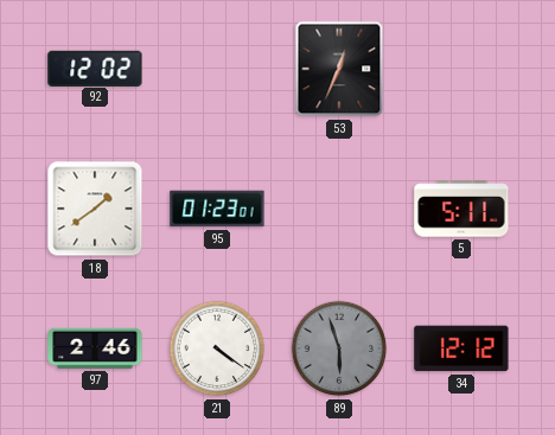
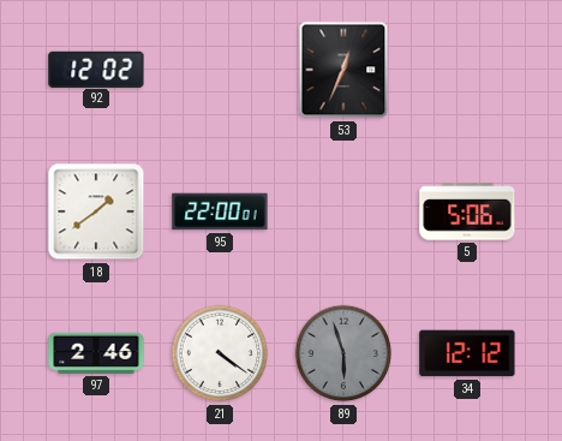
95: 01:23 -> 22:00 (220, 211)
5: 5:11 -> 5:06 (467, 211)
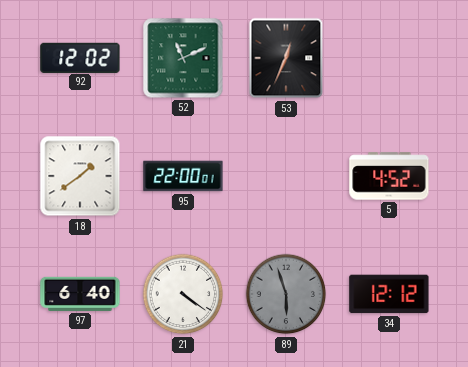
52: none -> 11:11 (183, 58)
5: 5:06 -> 4:52 (389, 176)
97: 2:46 -> 6:40 (80, 294)
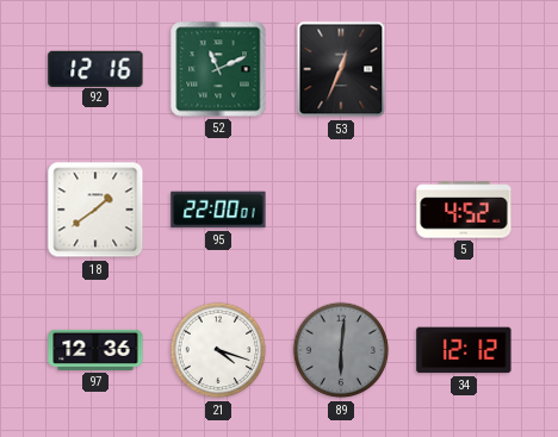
92: 12:02 -> 12:16 (95, 68)
97: 6:40 -> 12:36 (95, 350)
21: 4:21 -> 4:18 (218, 350)
89: 5:57 -> 6:01 (341, 350)
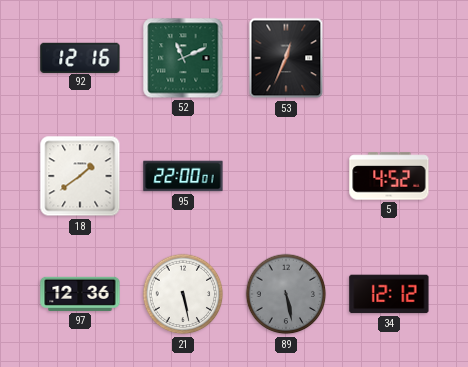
21: 4:18 -> 5:28 (183, 294)
89: 6:01 -> 5:28 (286, 294)
